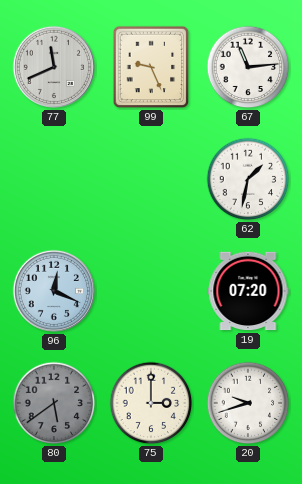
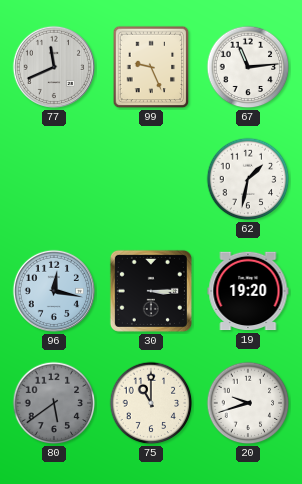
96: 12:19 -> 12:17 (54, 291)
30: none -> 3:15 (151, 291)
19: 07:20 -> 19:20 (248, 291)
75: 3:00 -> 11:00 (151, 403)
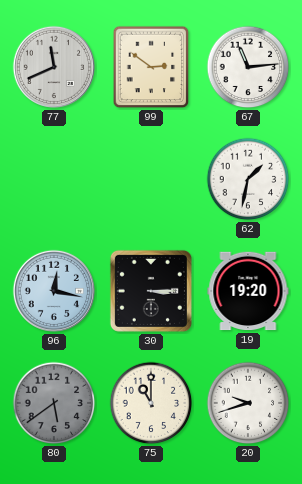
99: 9:26 -> 2:51 (151, 67)
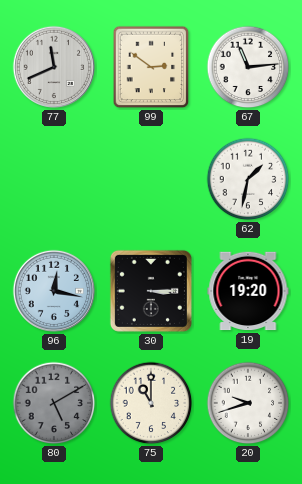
80: 5:39 -> 5:10 (54, 403)
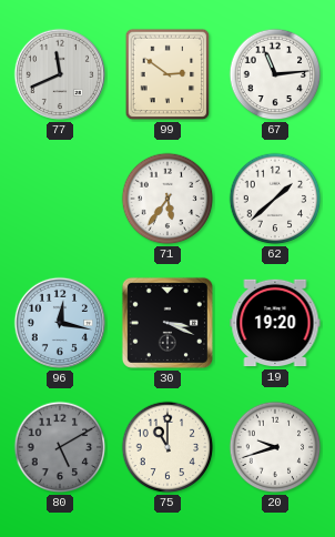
71: none -> 5:36 (167, 199)
62: 1:32 -> 1:38 (275, 199)
30: 3:15 -> 3:19 (167, 323)
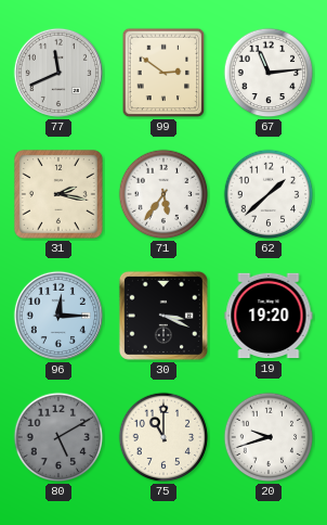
31: none -> 2:17 (58, 194)
96: 12:17 -> 12:15 (58, 316)
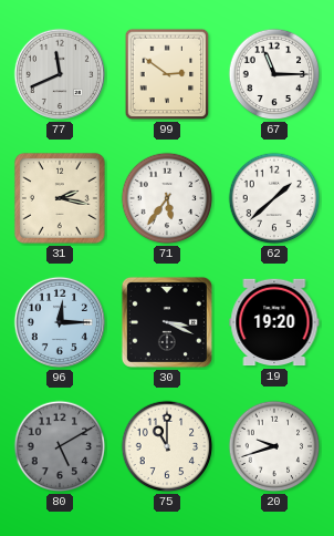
67: 11:14 -> 11:15 (274, 74)
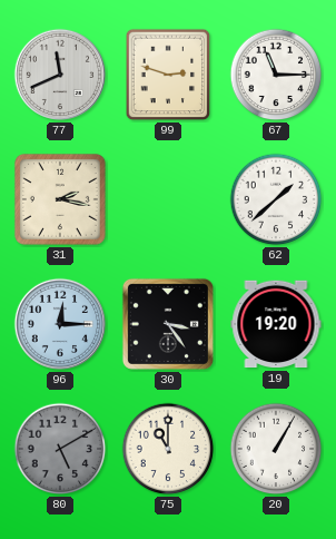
99: 2:51 -> 2:48 (168, 75)
71: 5:36 -> none (167, 198)
30: 3:19 -> 3:24 (168, 324)
20: 9:42 -> 1:05 (276, 449)
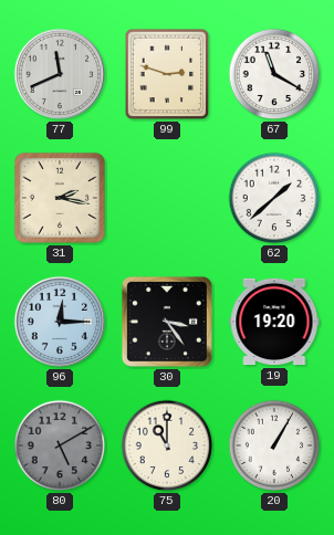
67: 11:15 -> 11:20 (274, 74)
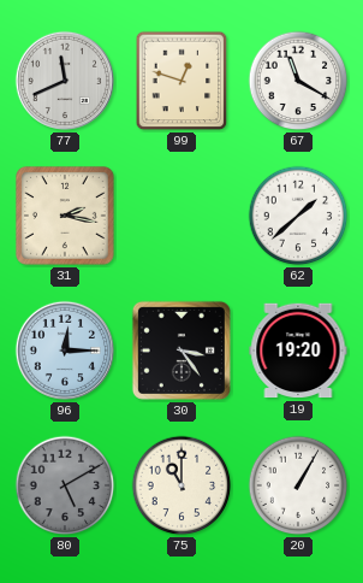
99: 2:48 -> 12:48 (181, 81)
